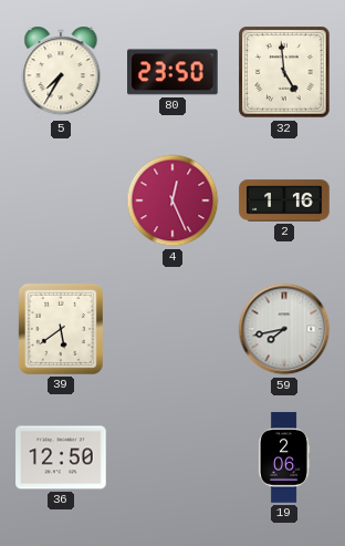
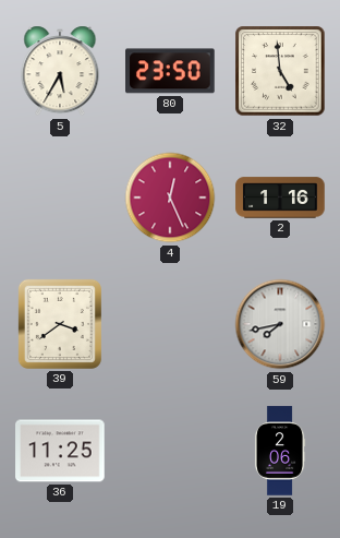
5: 7:35 -> 5:35 (60, 71)
39: 5:39 -> 3:39 (60, 324)
36: 12:50 -> 11:25 (60, 451)
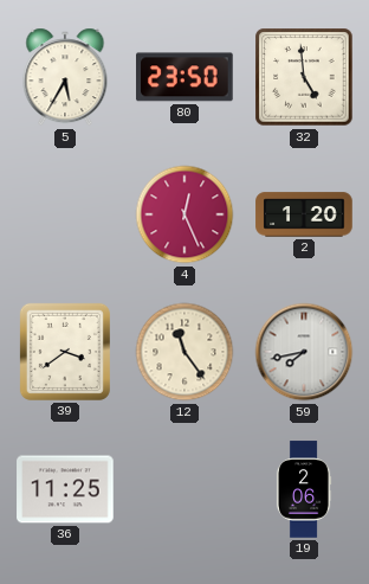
2: 1:16 -> 1:20 (304, 214)
12: none -> 11:24 (184, 352)
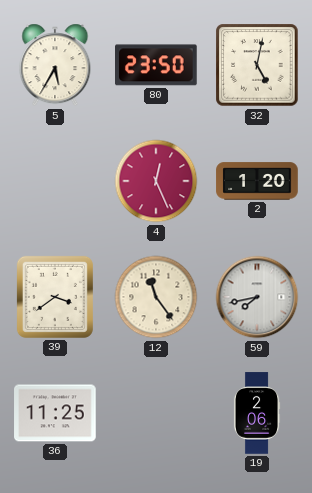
32: 4:59 -> 5:02 (257, 65)
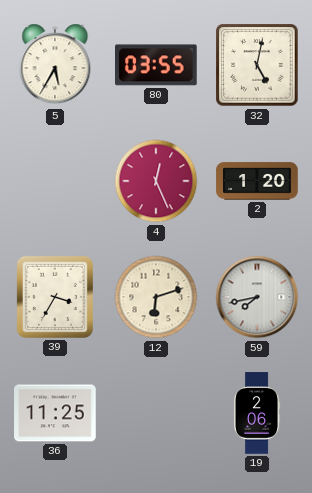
80: 23:50 -> 03:55 (157, 65)
39: 3:39 -> 3:35 (55, 297)
12: 11:24 -> 6:12 (156, 297)
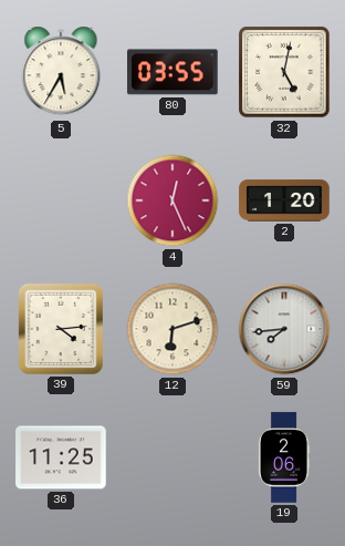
39: 3:35 -> 4:14 (61, 329)
59: 7:43 -> 7:44 (284, 329)
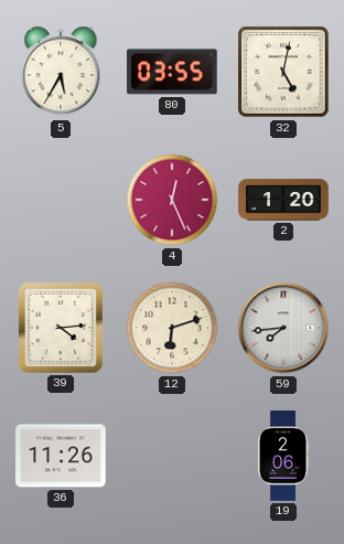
36: 11:25 -> 11:26 (61, 456)
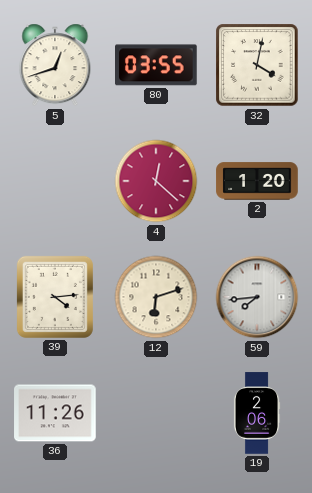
5: 5:35 -> 12:42 (55, 65)
32: 5:02 -> 4:02 (257, 65)
4: 12:26 -> 12:22 (156, 181)
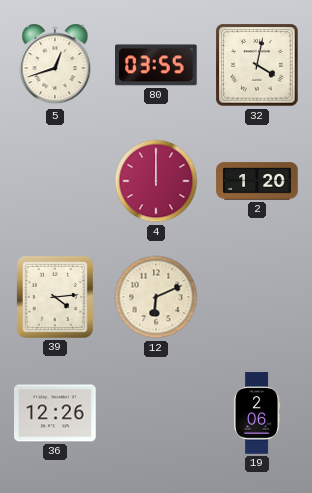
4: 12:22 -> 12:00 (156, 181)
12: 6:12 -> 6:11 (156, 297)
59: 7:44 -> none (257, 297)
36: 11:26 -> 12:26 (55, 413)
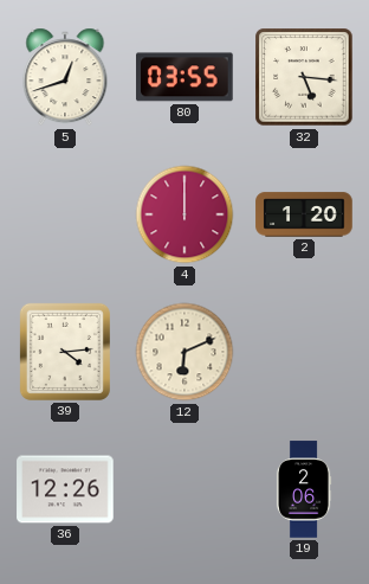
32: 4:02 -> 5:16 (304, 77)
